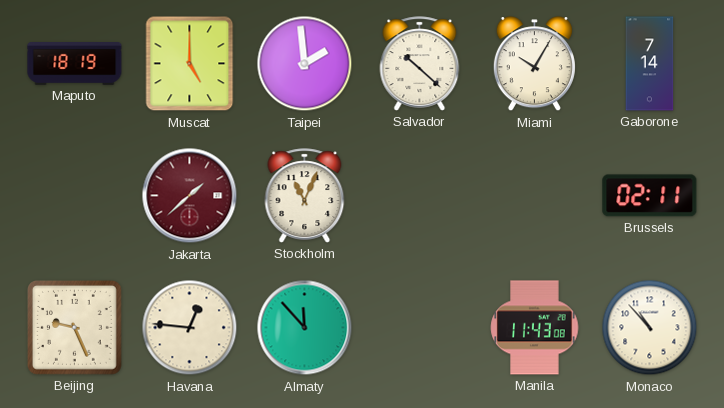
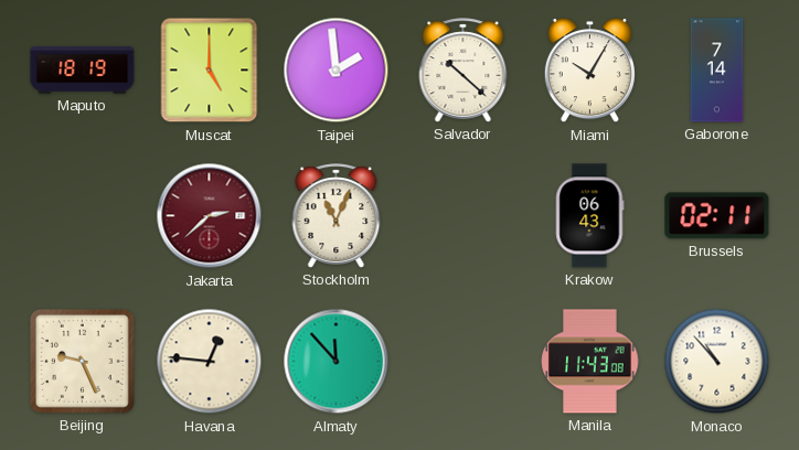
Jakarta: 1:38 -> 2:38 (210, 216)
Krakow: none -> 06:43 (590, 216)
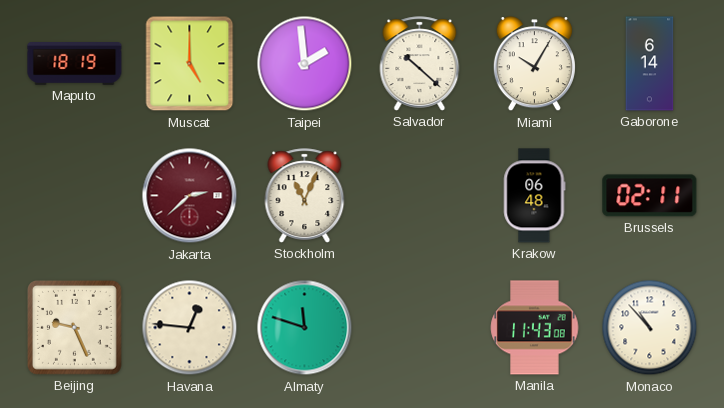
Gaborone: 7:14 -> 6:14 (650, 64)
Krakow: 06:43 -> 06:48 (535, 196)
Almaty: 11:53 -> 11:48 (305, 328)
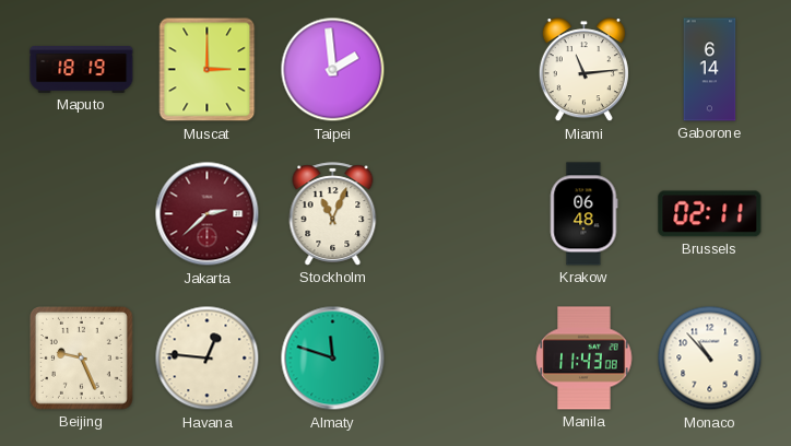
Muscat: 5:00 -> 3:00 (208, 70)
Salvador: 10:22 -> none (420, 64)
Miami: 10:05 -> 11:14 (583, 70)
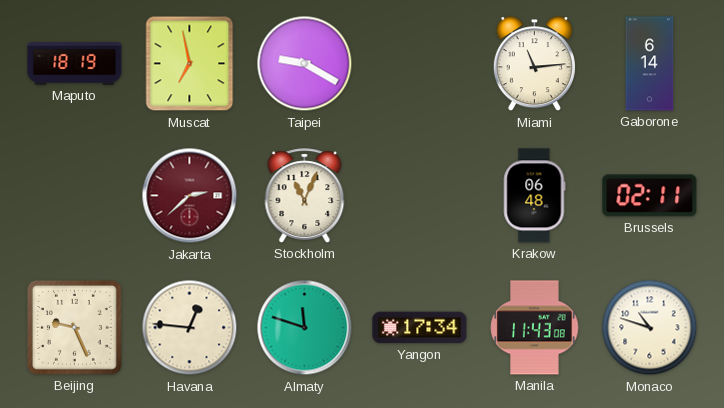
Muscat: 3:00 -> 6:58 (190, 64)
Taipei: 1:59 -> 9:20 (305, 64)
Yangon: none -> 17:34 (420, 328)
Monaco: 10:53 -> 10:48 (650, 328)
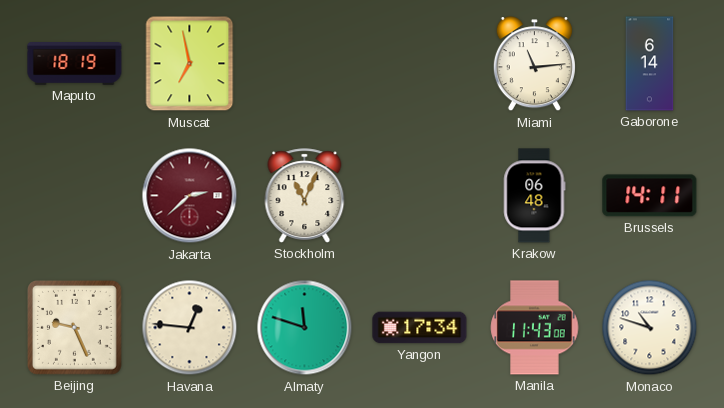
Taipei: 9:20 -> none (305, 64)
Brussels: 02:11 -> 14:11 (650, 196)
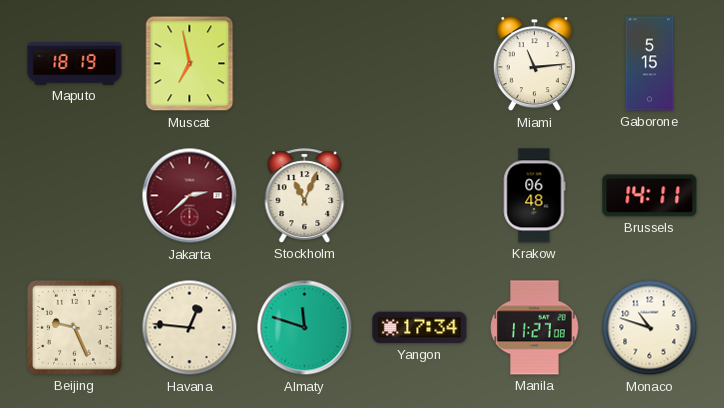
Gaborone: 6:14 -> 5:15 (650, 64)
Manila: 11:43 -> 11:27 (535, 328)
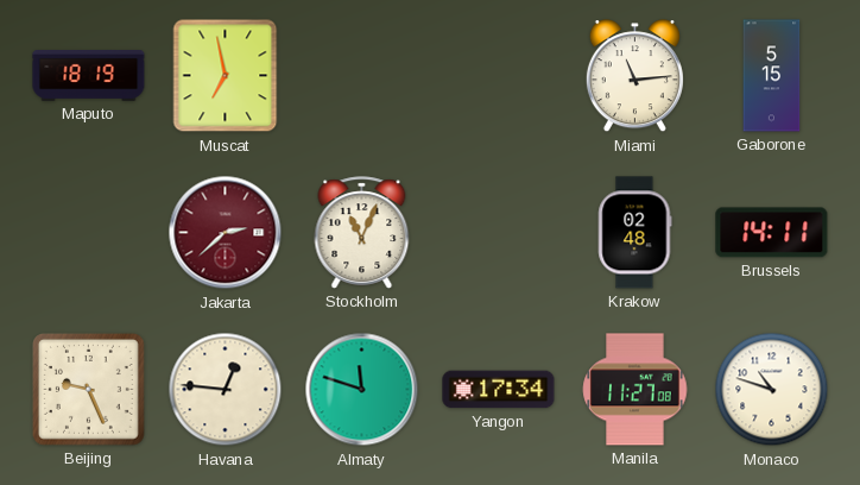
Krakow: 06:48 -> 02:48 (635, 233)
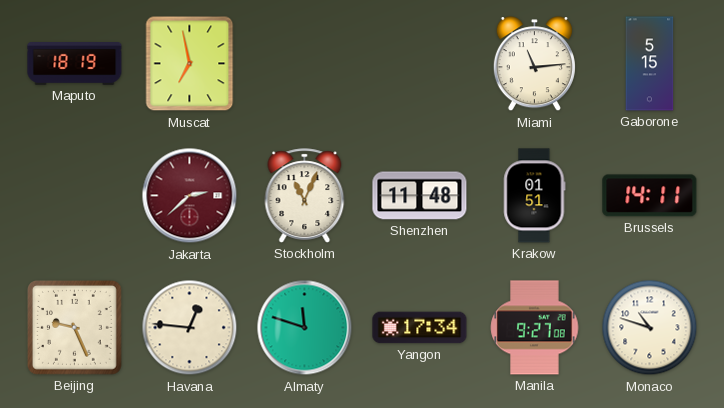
Shenzhen: none -> 11:48 (420, 196)
Krakow: 02:48 -> 01:51 (535, 196)
Manila: 11:27 -> 9:27 (535, 328)
